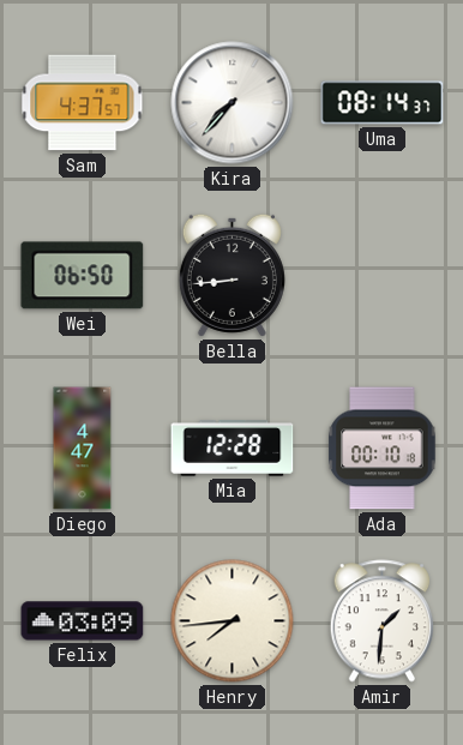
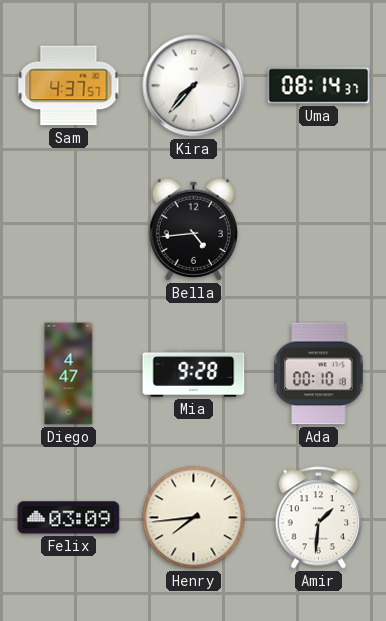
Wei: 06:50 -> none (83, 276)
Bella: 8:44 -> 4:44 (193, 229)
Mia: 12:28 -> 9:28 (194, 374)
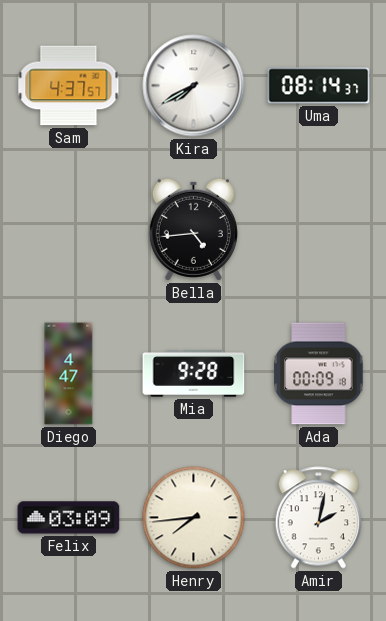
Kira: 7:37 -> 7:40 (194, 86)
Ada: 00:10 -> 00:09 (319, 374)
Amir: 1:31 -> 2:02 (319, 518)
